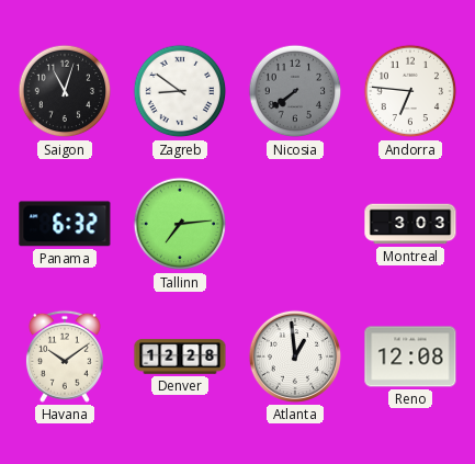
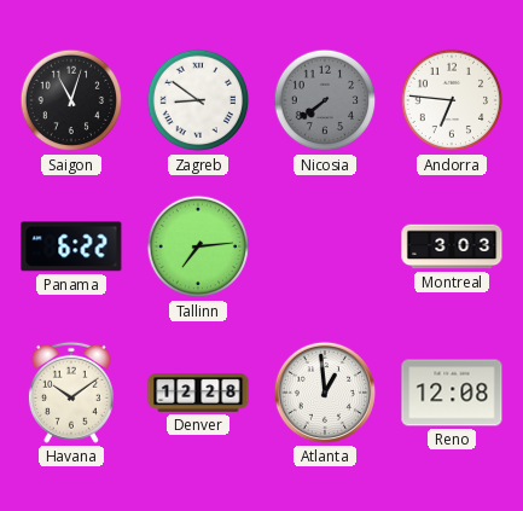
Panama: 6:32 -> 6:22 (71, 246)
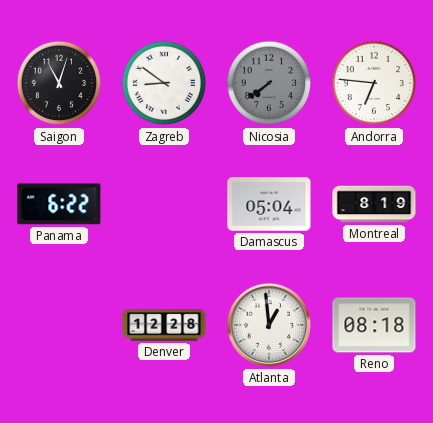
Tallinn: 7:14 -> none (198, 246)
Damascus: none -> 05:04 (269, 204)
Montreal: 3:03 -> 8:19 (374, 204)
Havana: 10:09 -> none (71, 393)
Reno: 12:08 -> 08:18 (374, 325)
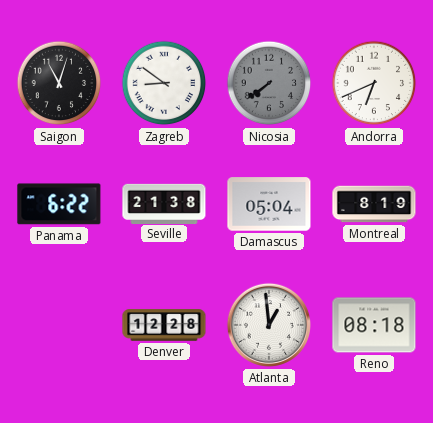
Andorra: 6:46 -> 6:41 (374, 83)
Seville: none -> 21:38 (164, 203)
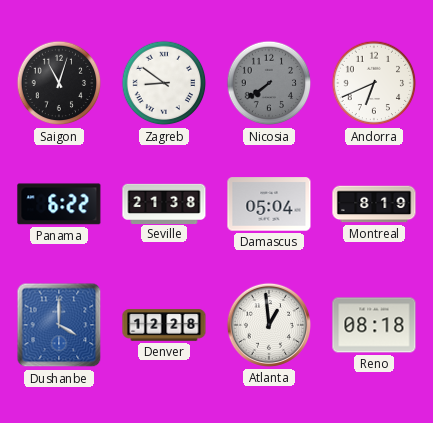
Dushanbe: none -> 4:00 (59, 325)
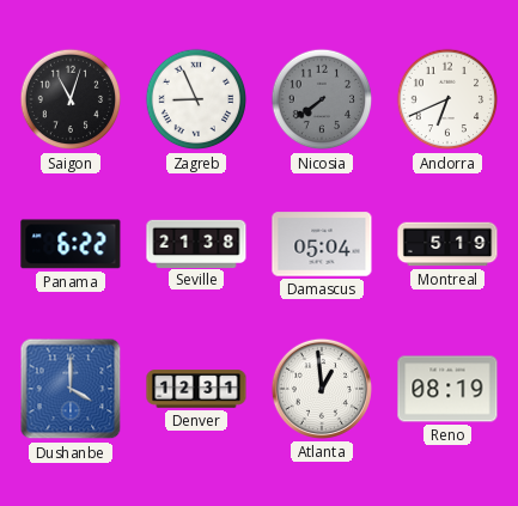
Zagreb: 8:51 -> 8:56 (196, 99)
Montreal: 8:19 -> 5:19 (447, 244)
Denver: 12:28 -> 12:31 (196, 389)
Reno: 08:18 -> 08:19 (447, 389)
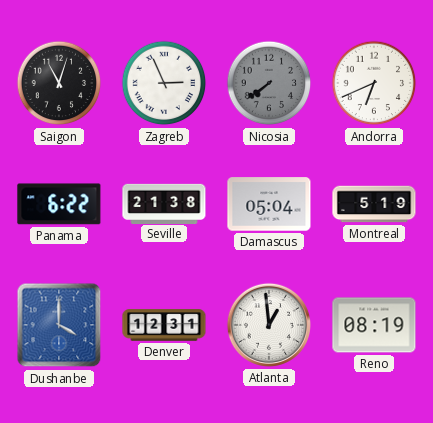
Zagreb: 8:56 -> 2:56 (164, 83)
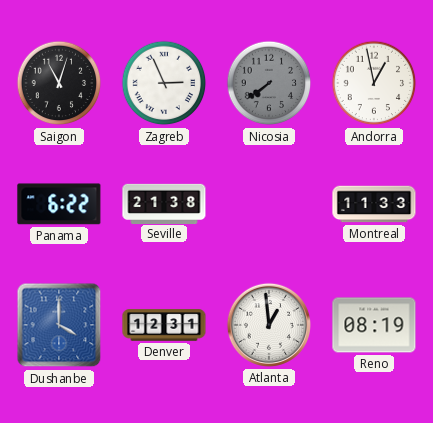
Andorra: 6:41 -> 12:58 (374, 83)
Damascus: 05:04 -> none (269, 204)
Montreal: 5:19 -> 11:33 (374, 204)
